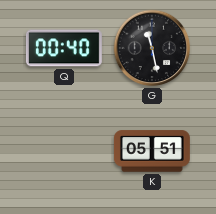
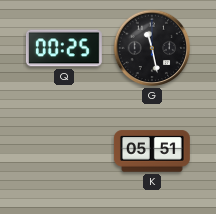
Q: 00:40 -> 00:25 (64, 48)
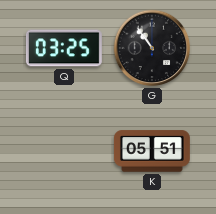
Q: 00:25 -> 03:25 (64, 48)
G: 11:28 -> 10:54 (152, 48)
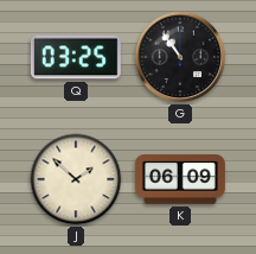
J: none -> 1:52 (76, 179)
K: 05:51 -> 06:09 (180, 179)
